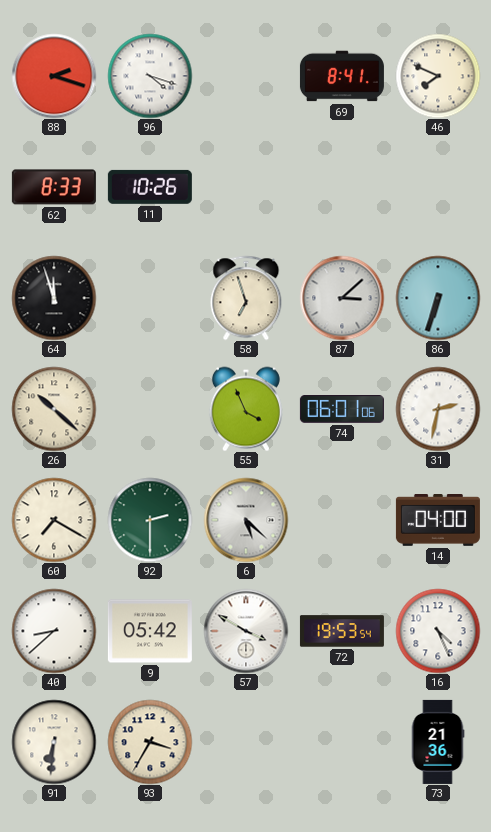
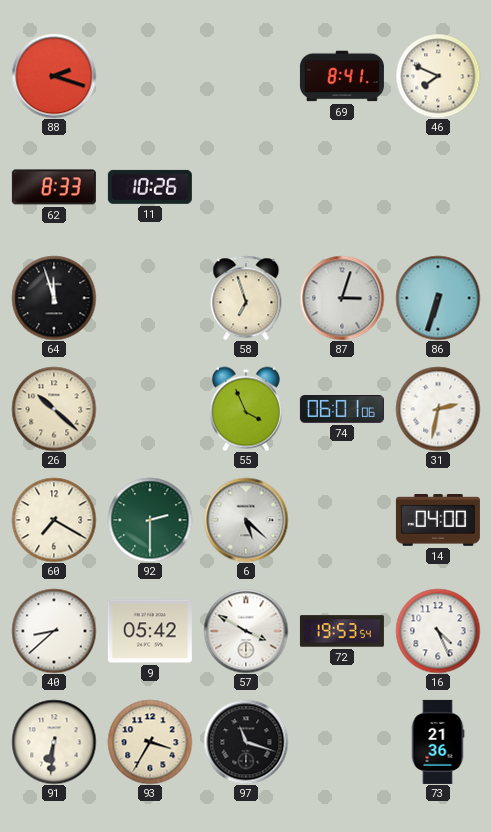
96: 4:18 -> none (150, 76)
87: 3:08 -> 3:03 (342, 298)
97: none -> 11:18 (246, 742)
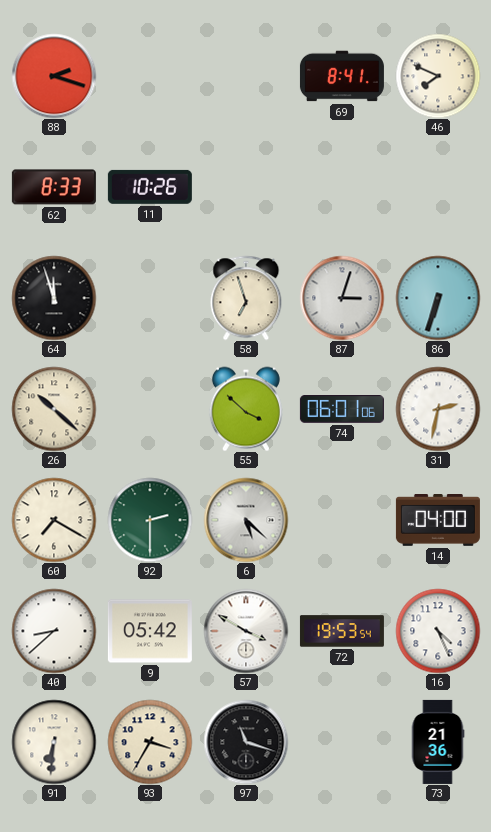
55: 3:56 -> 3:52 (246, 409)
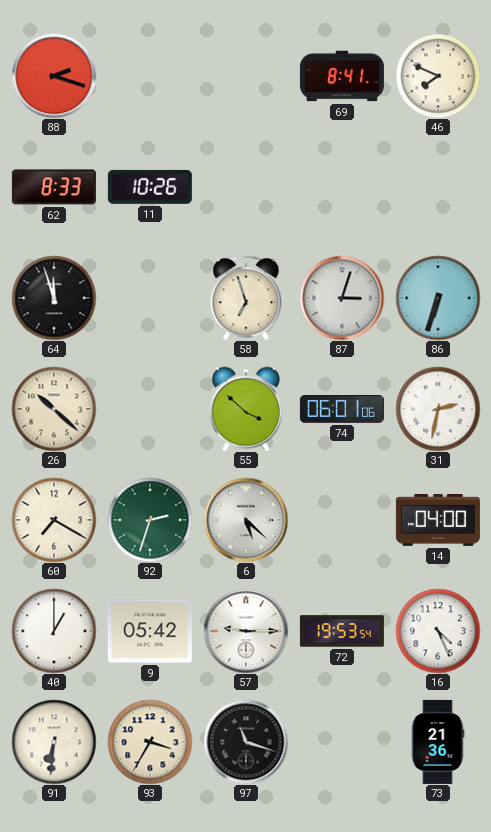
92: 2:30 -> 2:33 (150, 520)
40: 8:38 -> 1:00 (54, 631)
57: 3:50 -> 9:15 (246, 631)
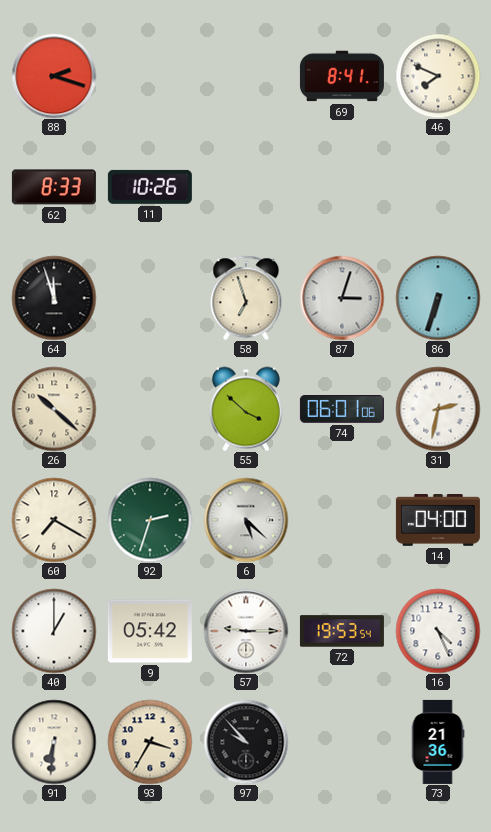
97: 11:18 -> 9:53 (246, 742)
